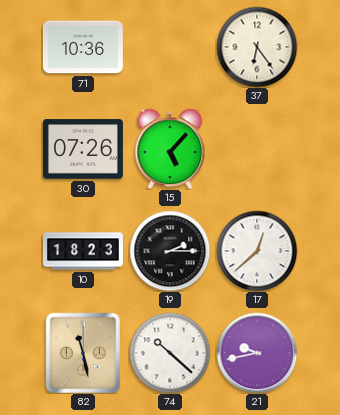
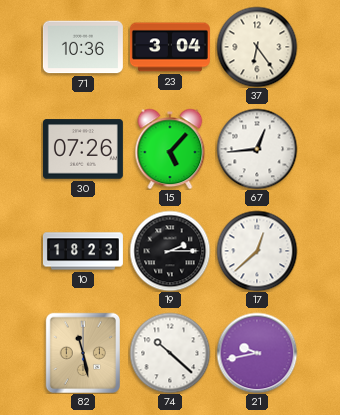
23: none -> 3:04 (170, 47)
67: none -> 12:44 (257, 149)
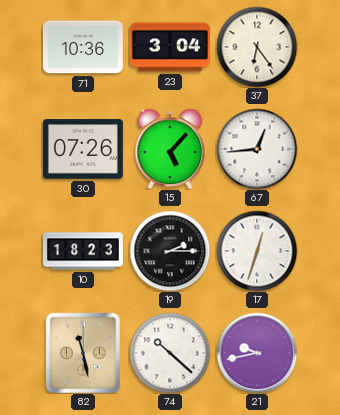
17: 12:38 -> 12:33 (257, 251)
